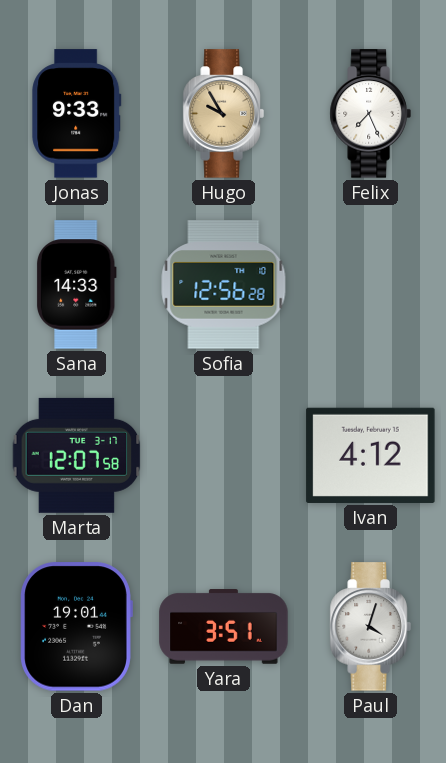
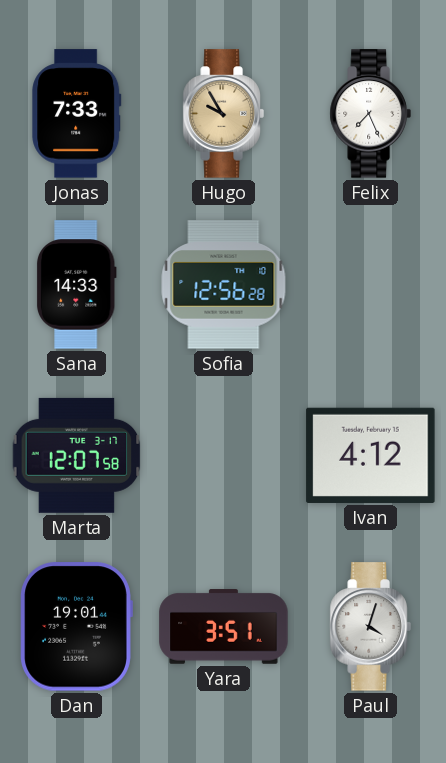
Jonas: 9:33 -> 7:33 (77, 114)
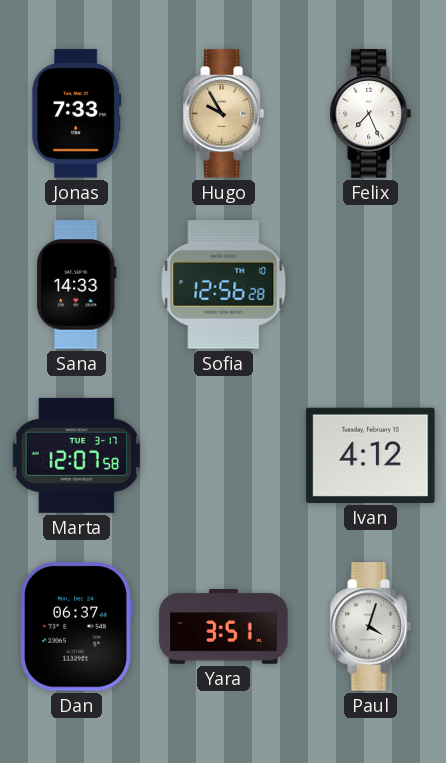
Dan: 19:01 -> 06:37 (76, 627)
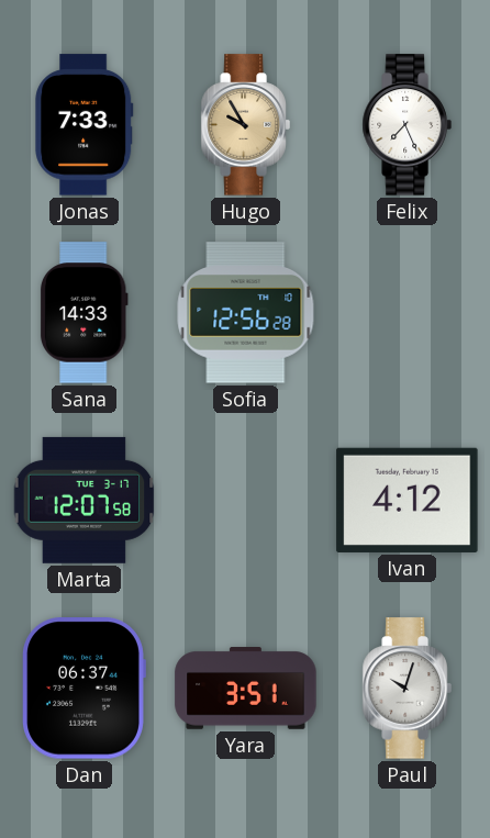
Paul: 4:03 -> 10:03 (407, 689)
